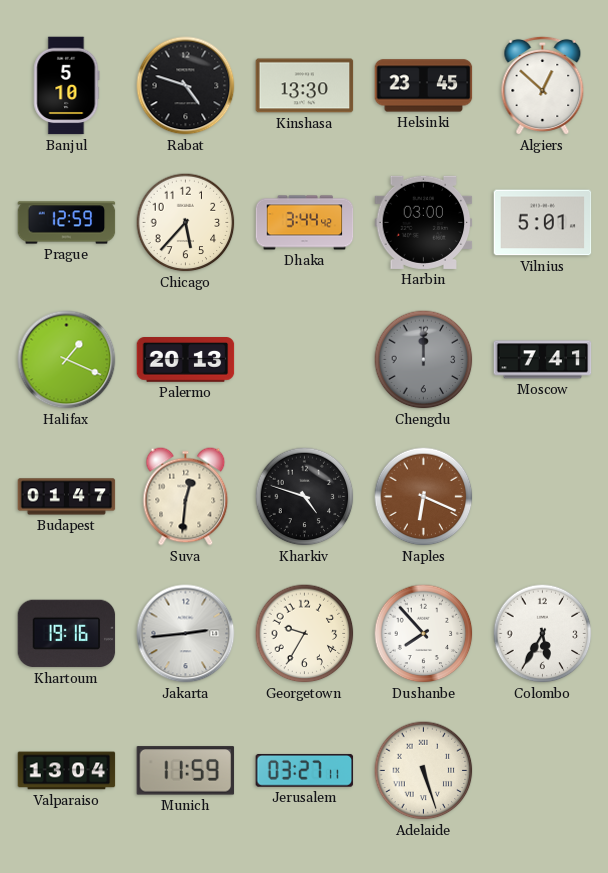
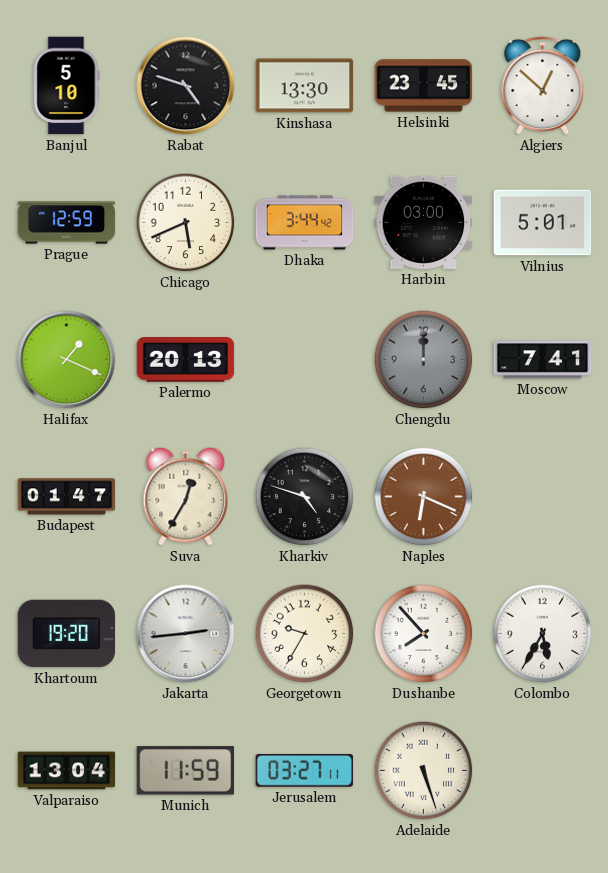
Chicago: 5:37 -> 5:41 (186, 223)
Suva: 12:31 -> 12:35 (186, 497)
Khartoum: 19:16 -> 19:20 (67, 634)
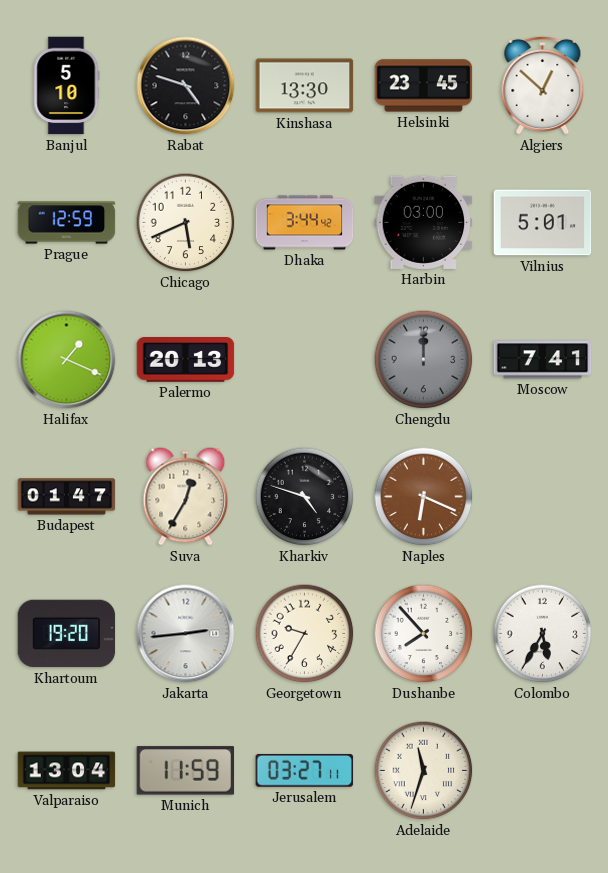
Adelaide: 5:27 -> 11:33 (424, 771)
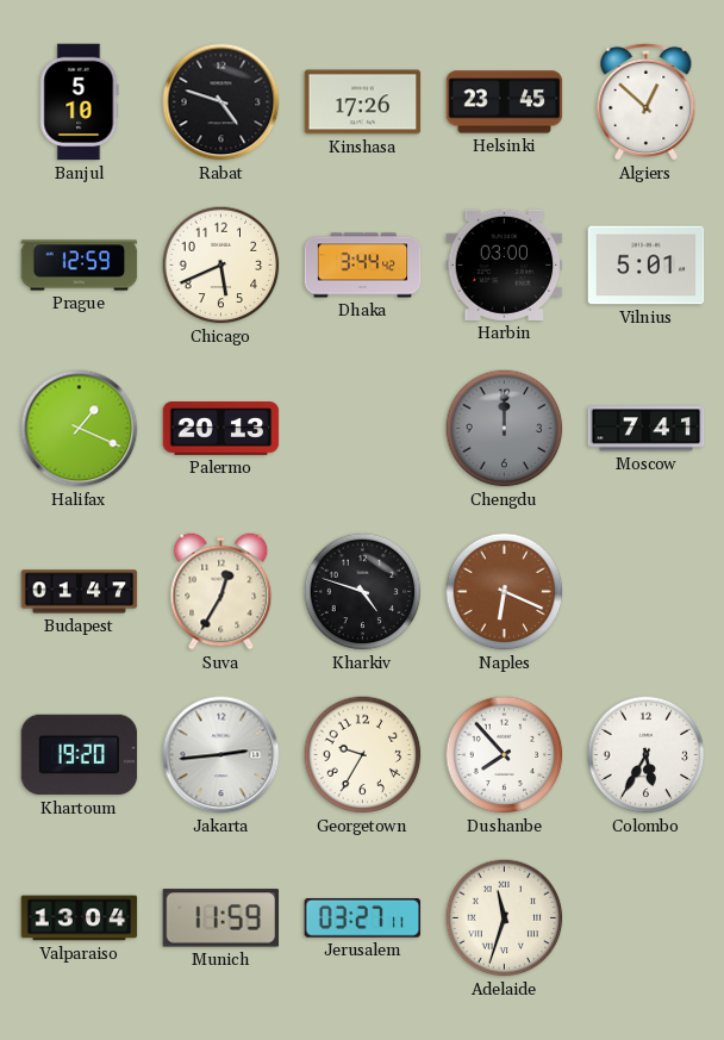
Kinshasa: 13:30 -> 17:26 (363, 102)
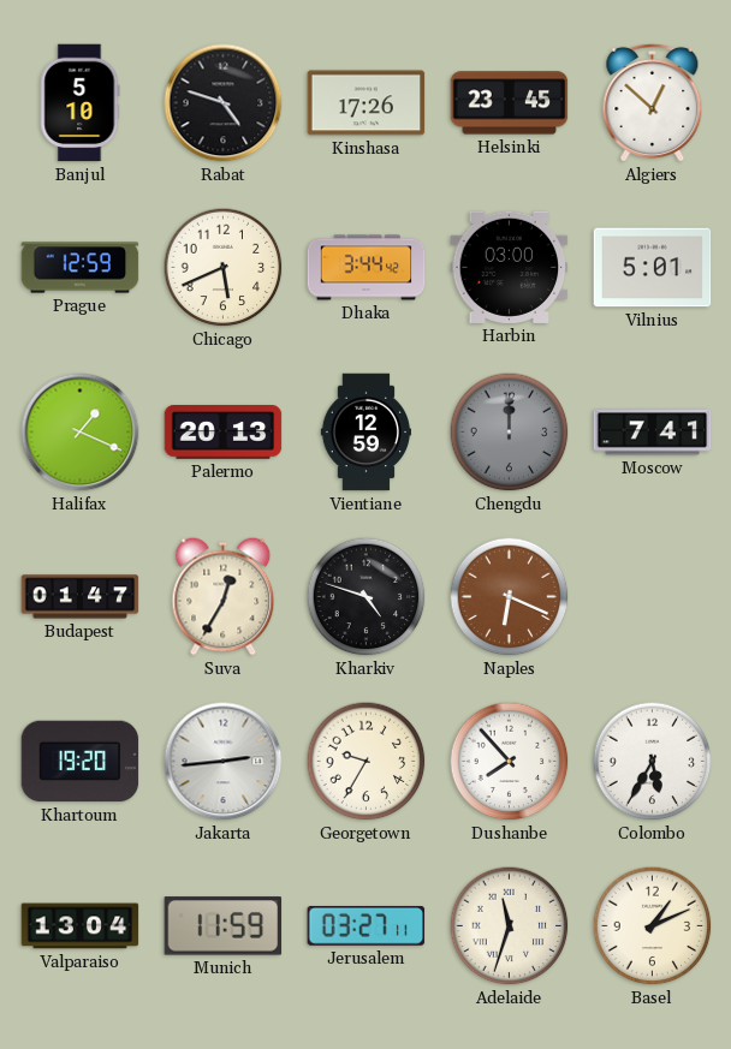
Vientiane: none -> 12:59 (365, 433)
Basel: none -> 1:11 (653, 926)
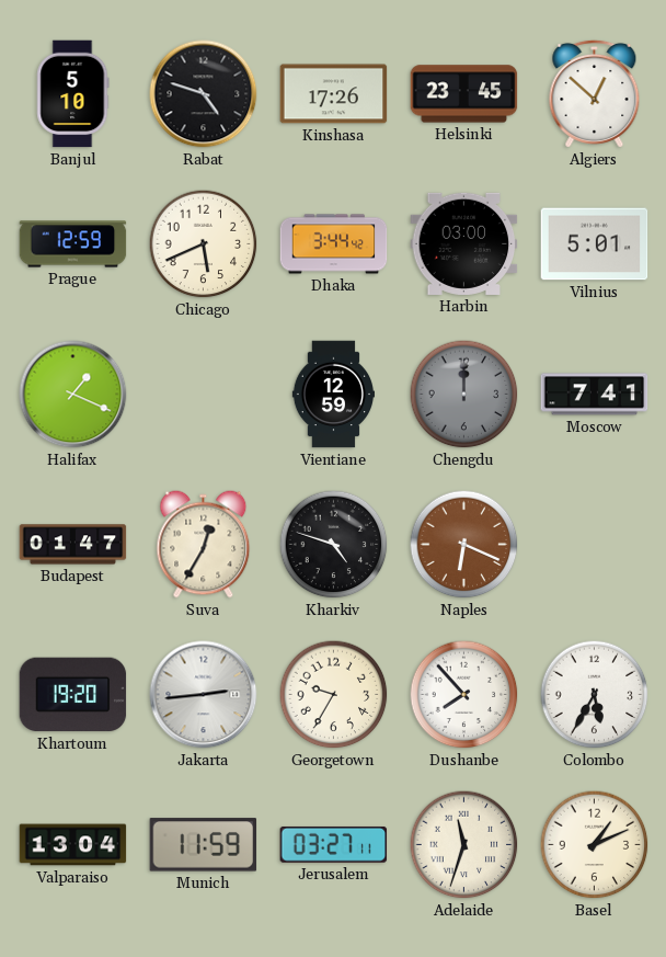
Palermo: 20:13 -> none (224, 433)
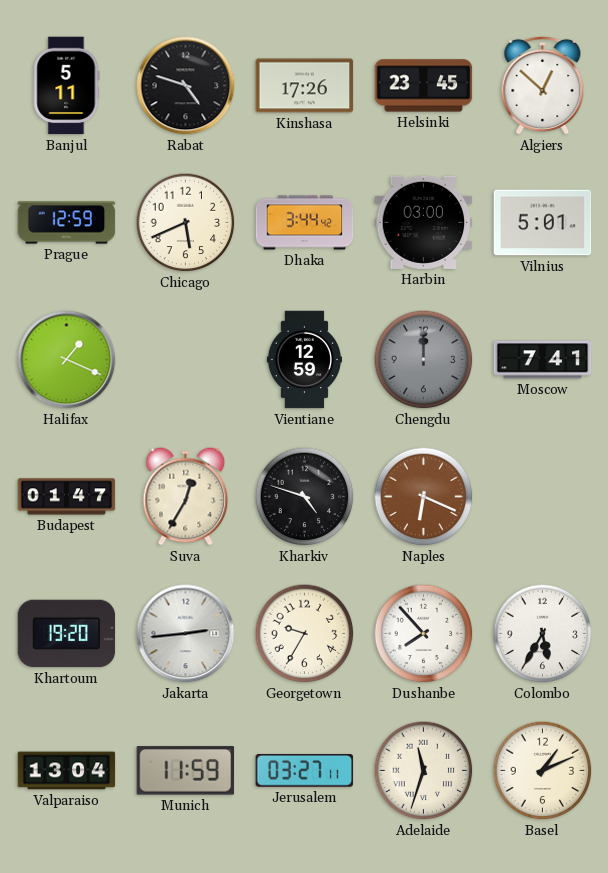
Banjul: 5:10 -> 5:11 (67, 86)
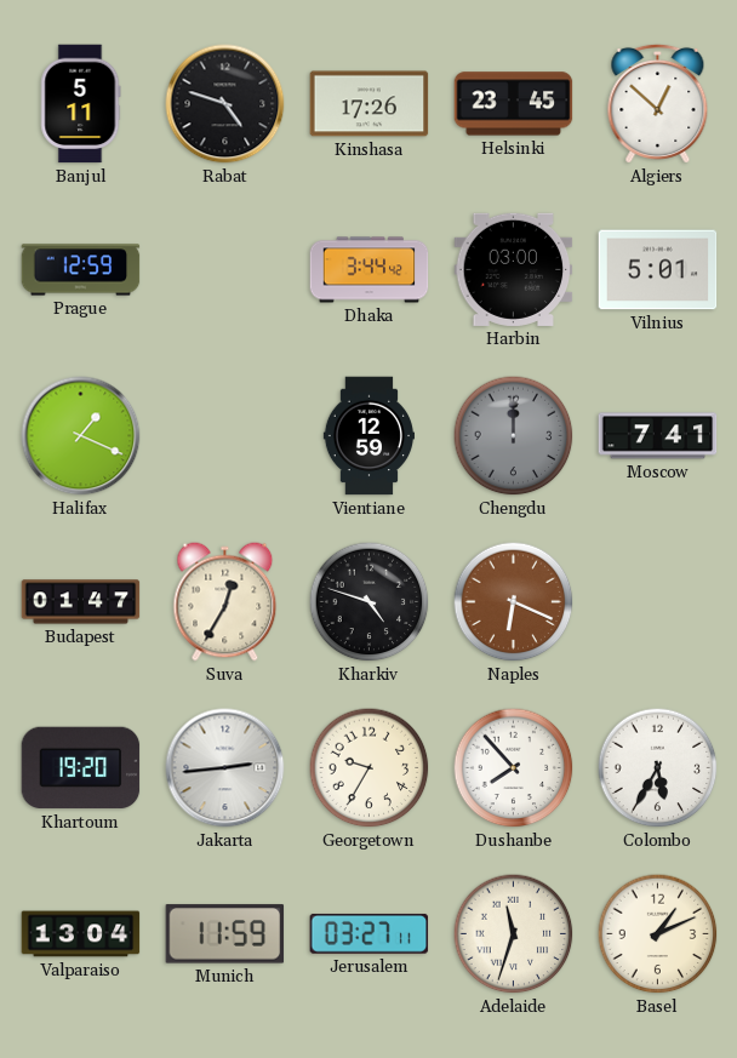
Chicago: 5:41 -> none (186, 223)
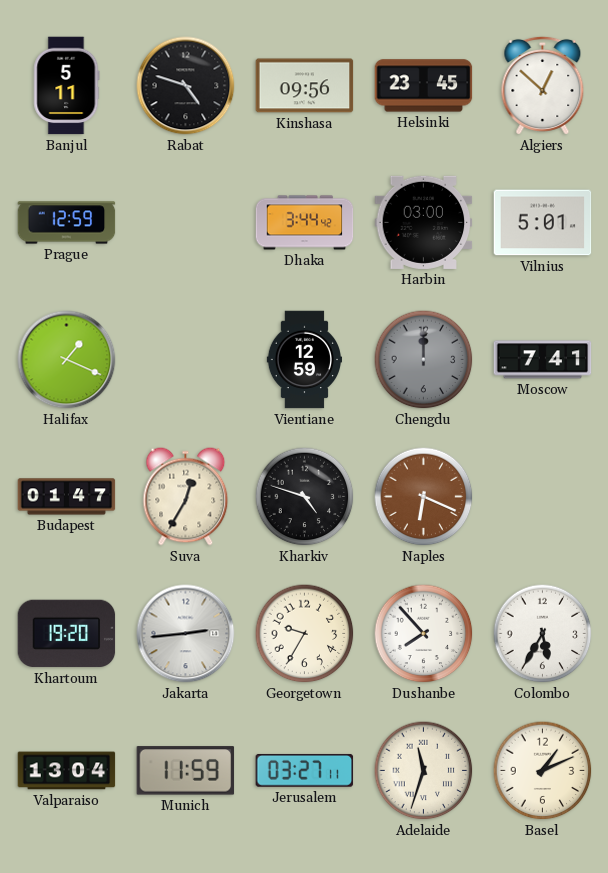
Kinshasa: 17:26 -> 09:56 (305, 86)
